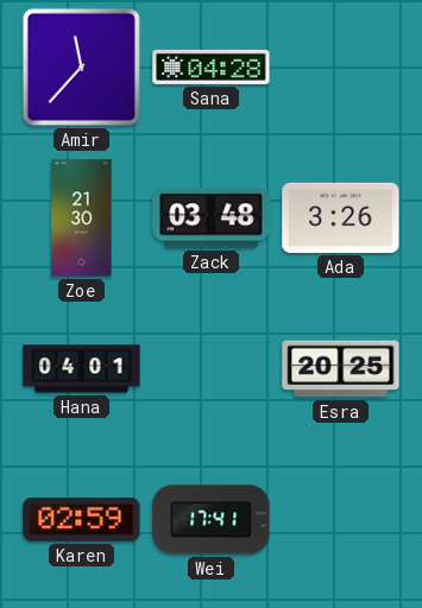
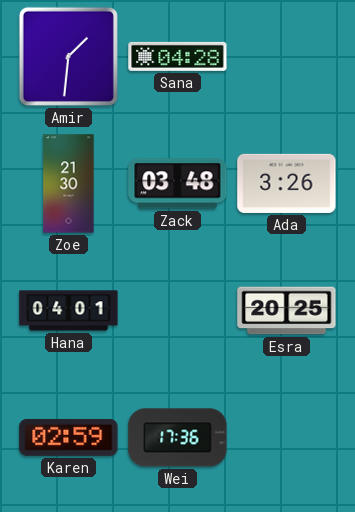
Amir: 11:37 -> 1:31 (68, 56)
Wei: 17:41 -> 17:36 (178, 438)
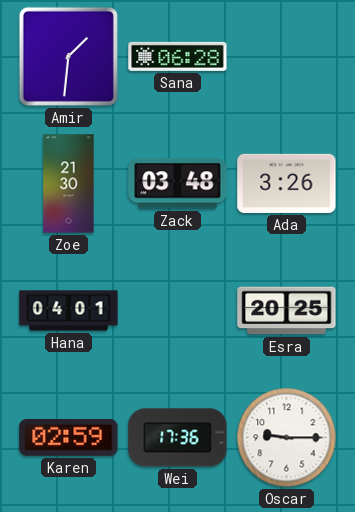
Sana: 04:28 -> 06:28 (178, 56)
Oscar: none -> 9:15 (287, 438)
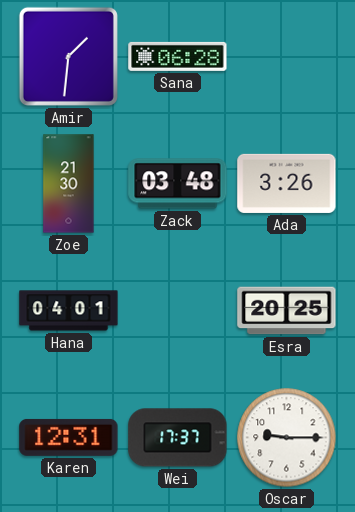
Karen: 02:59 -> 12:31 (69, 437)
Wei: 17:36 -> 17:37 (178, 438)
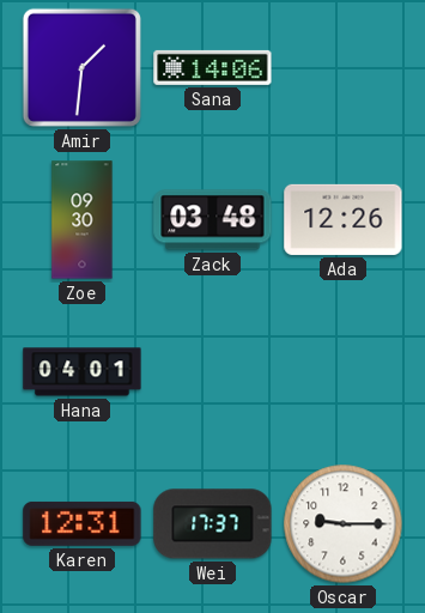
Sana: 06:28 -> 14:06 (213, 67)
Zoe: 21:30 -> 09:30 (83, 220)
Ada: 3:26 -> 12:26 (344, 219)
Esra: 20:25 -> none (287, 311)
